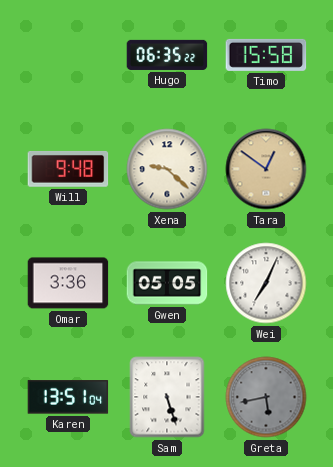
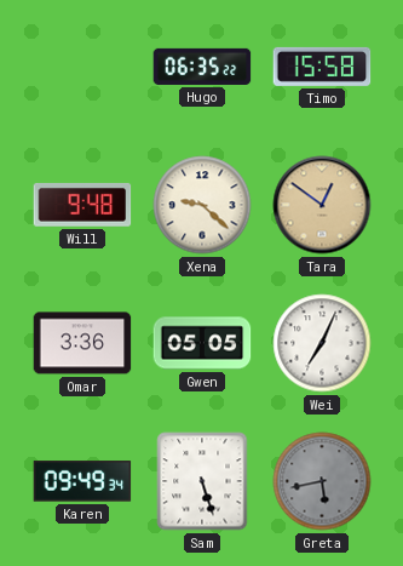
Karen: 13:51 -> 09:49 (82, 481)
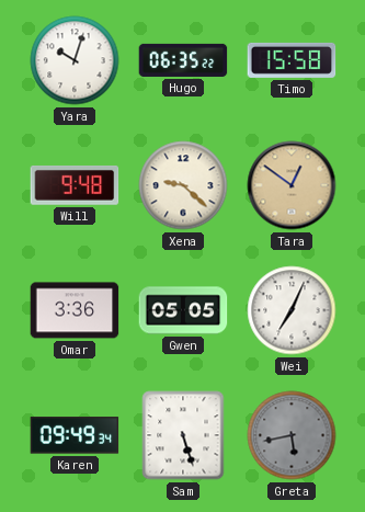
Yara: none -> 10:03 (75, 60)
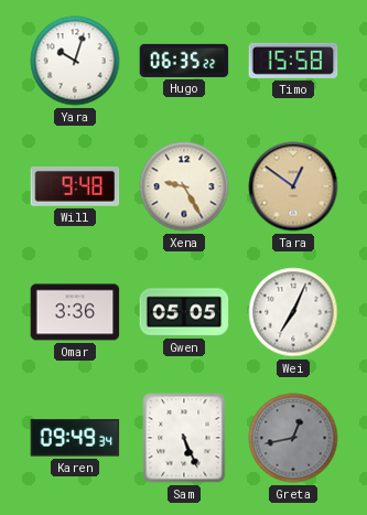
Xena: 9:22 -> 9:25 (184, 186)
Sam: 5:27 -> 5:26 (184, 438)
Greta: 5:43 -> 12:43 (293, 438)
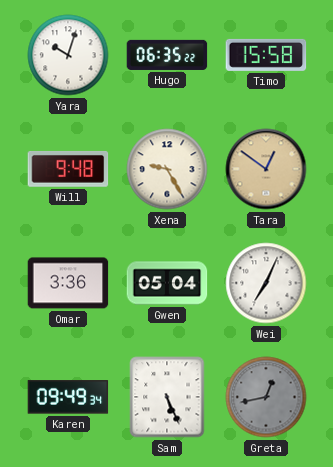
Gwen: 05:05 -> 05:04 (167, 283)
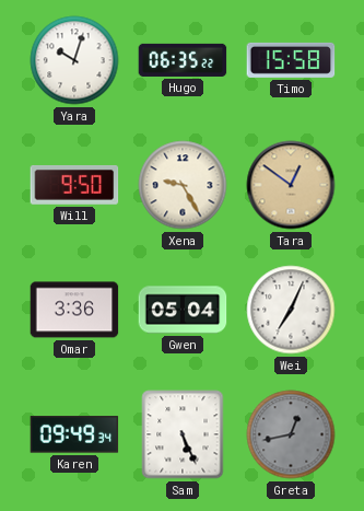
Will: 9:48 -> 9:50 (74, 185)
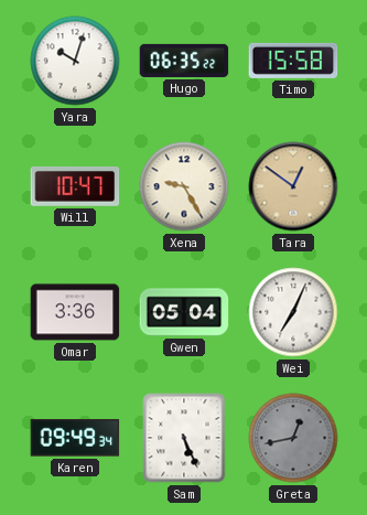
Will: 9:50 -> 10:47 (75, 186)
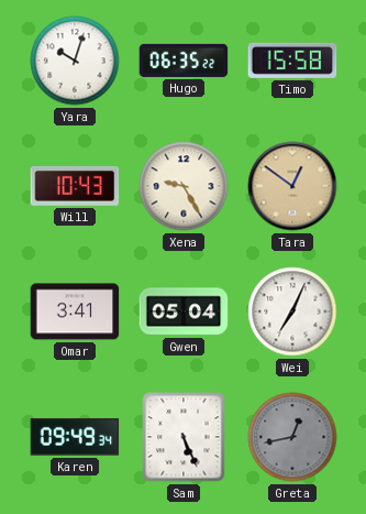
Will: 10:47 -> 10:43 (75, 186)
Omar: 3:36 -> 3:41 (75, 311)
